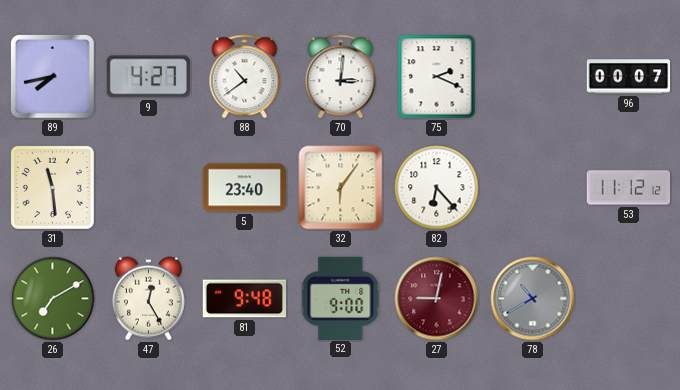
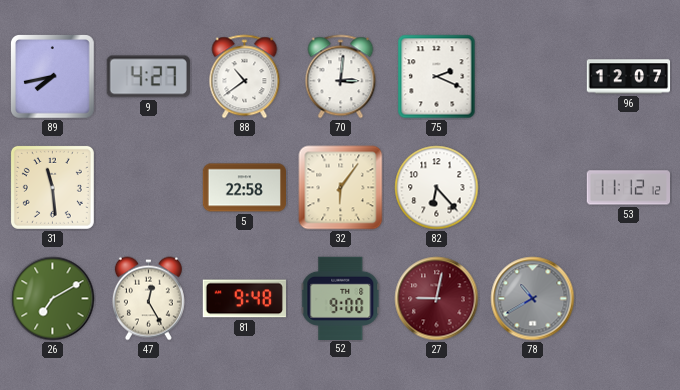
96: 00:07 -> 12:07 (629, 77)
5: 23:40 -> 22:58 (244, 188)
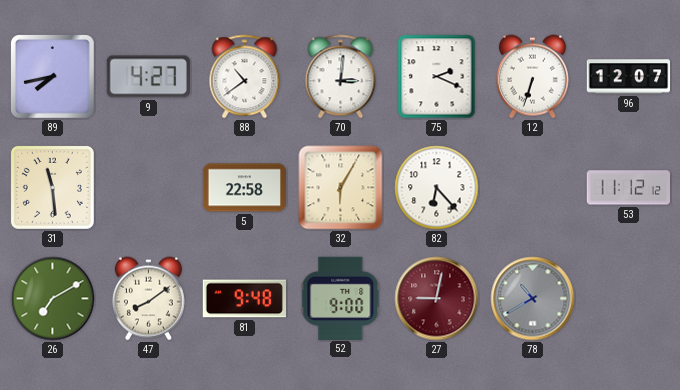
12: none -> 6:33 (532, 77)
32: 6:06 -> 6:05 (341, 188)
47: 12:25 -> 8:09 (148, 299)
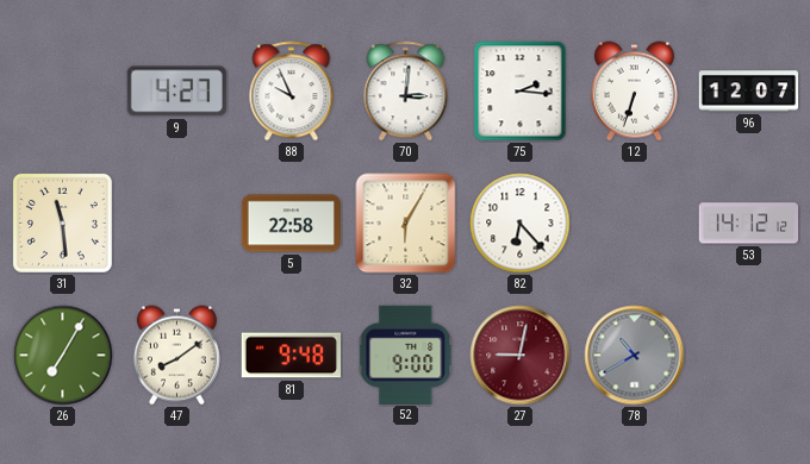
89: 7:43 -> none (53, 77)
88: 10:39 -> 9:56 (292, 92)
75: 2:19 -> 2:16 (521, 92)
53: 11:12 -> 14:12 (748, 224)
26: 7:10 -> 7:05 (63, 356)
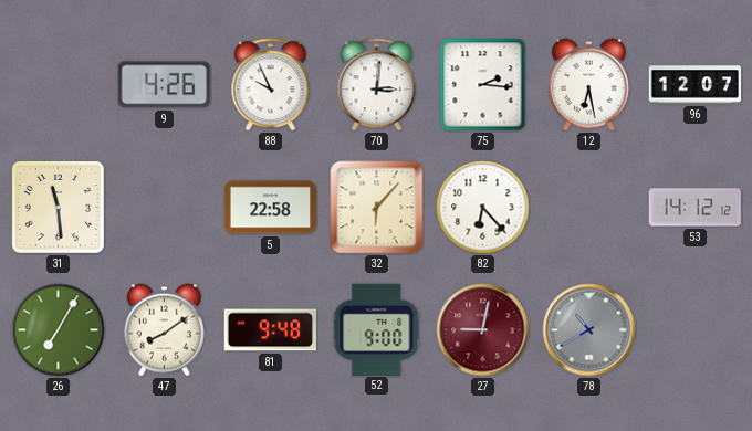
9: 4:27 -> 4:26 (164, 85)
12: 6:33 -> 6:28 (588, 85)
32: 6:05 -> 6:07 (377, 208)
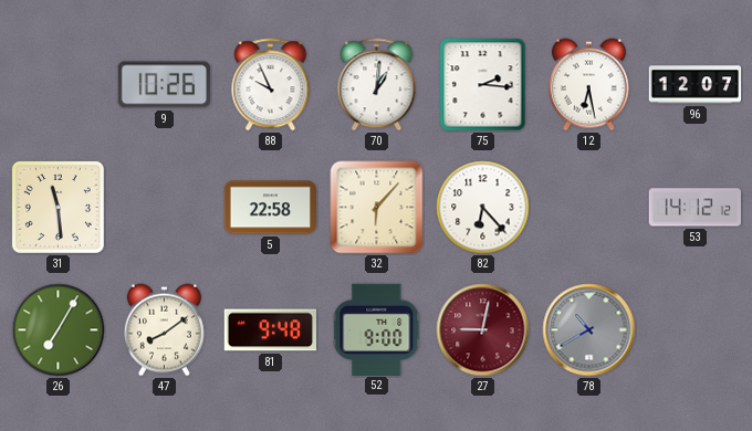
9: 4:26 -> 10:26 (164, 85)
70: 3:01 -> 1:01 (377, 85)
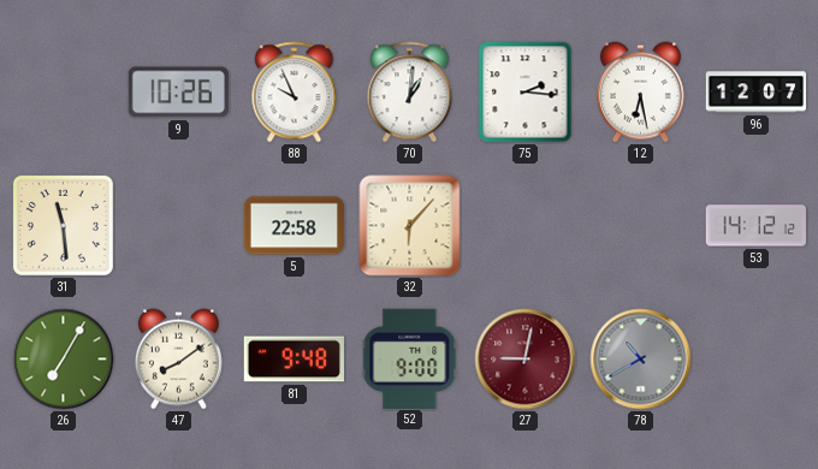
82: 6:23 -> none (483, 208)
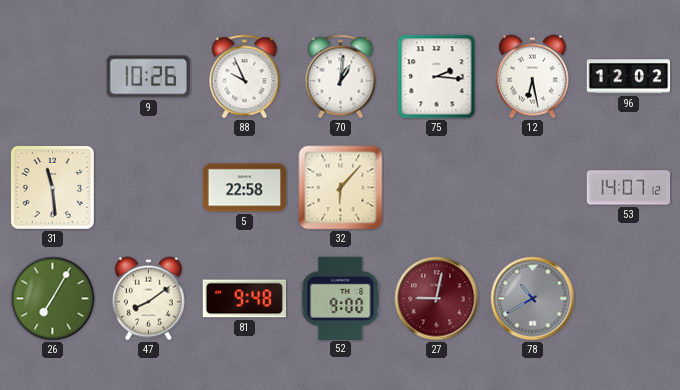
96: 12:07 -> 12:02 (629, 77)
53: 14:12 -> 14:07 (628, 188)
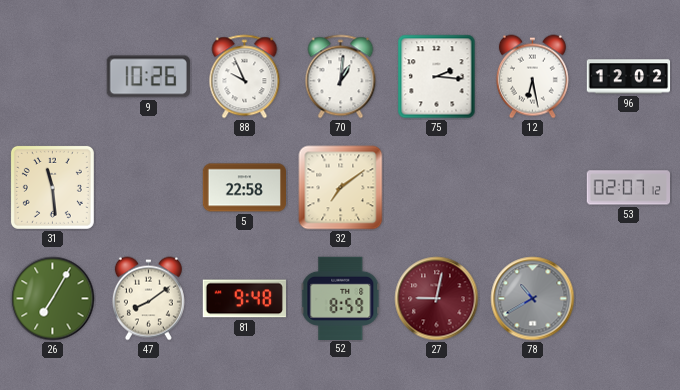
32: 6:07 -> 7:09 (341, 188)
53: 14:07 -> 02:07 (628, 188)
52: 9:00 -> 8:59 (341, 298)
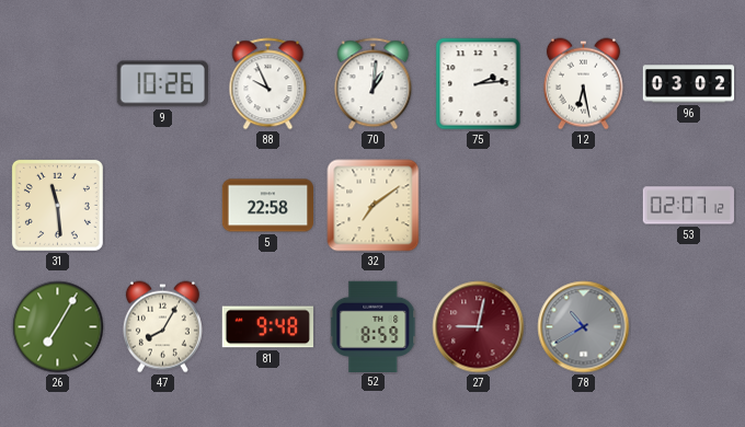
75: 2:16 -> 2:14 (479, 84)
96: 12:02 -> 03:02 (689, 84)
47: 8:09 -> 8:05 (162, 327)
